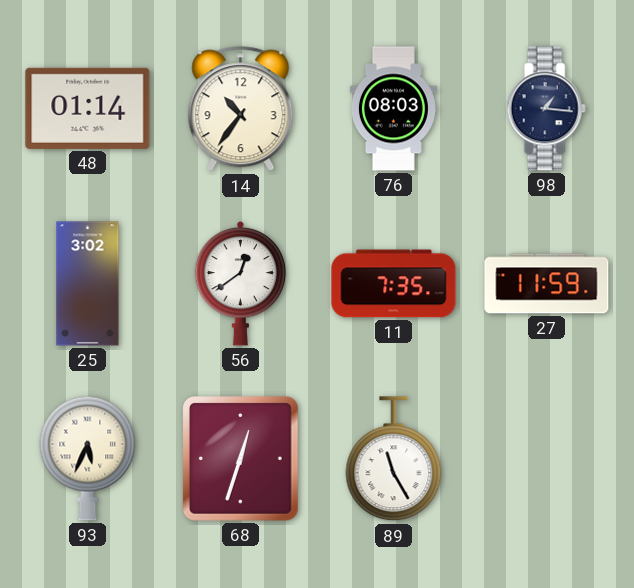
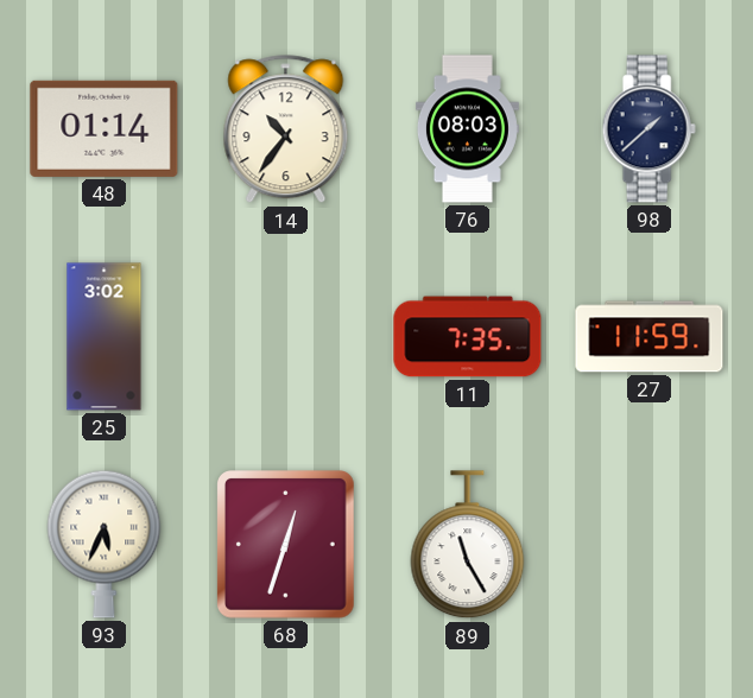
98: 1:16 -> 1:38 (648, 129)
56: 12:39 -> none (241, 283)
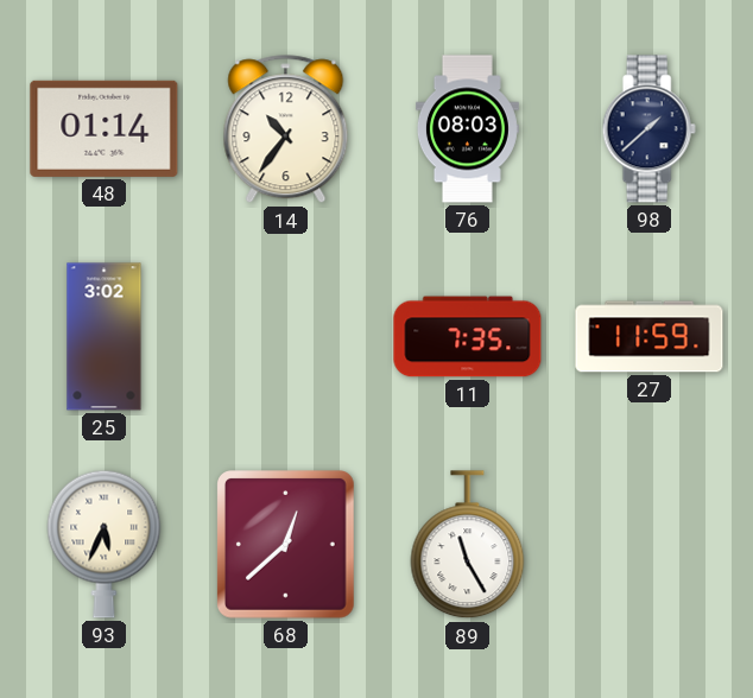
68: 12:33 -> 12:38 (286, 545)
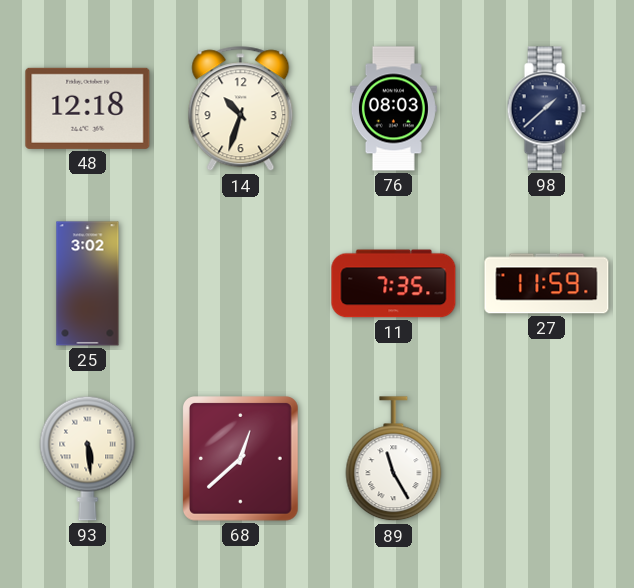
48: 01:14 -> 12:18 (88, 108)
14: 10:36 -> 10:33 (241, 109)
93: 5:34 -> 5:29 (88, 458)
